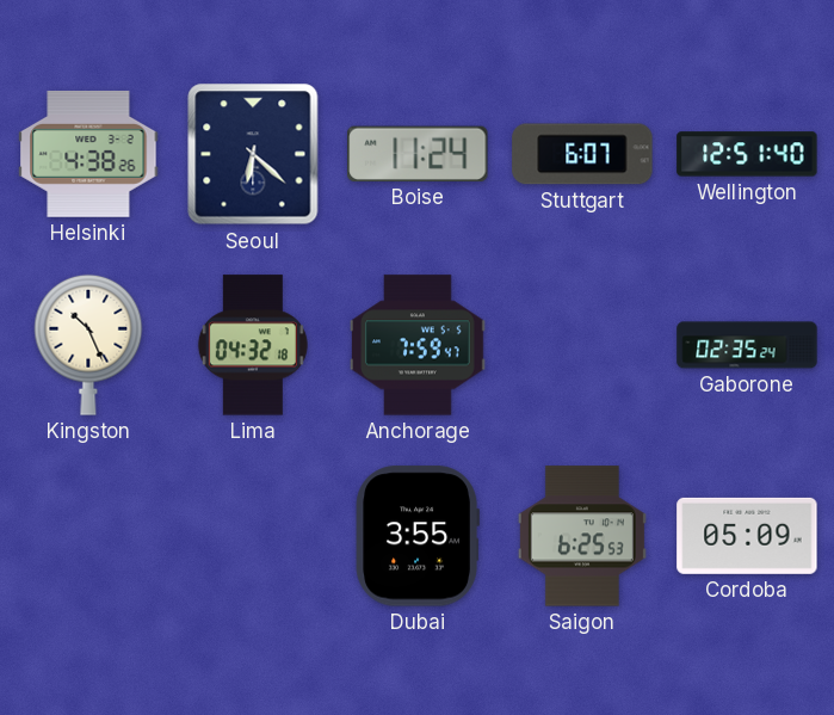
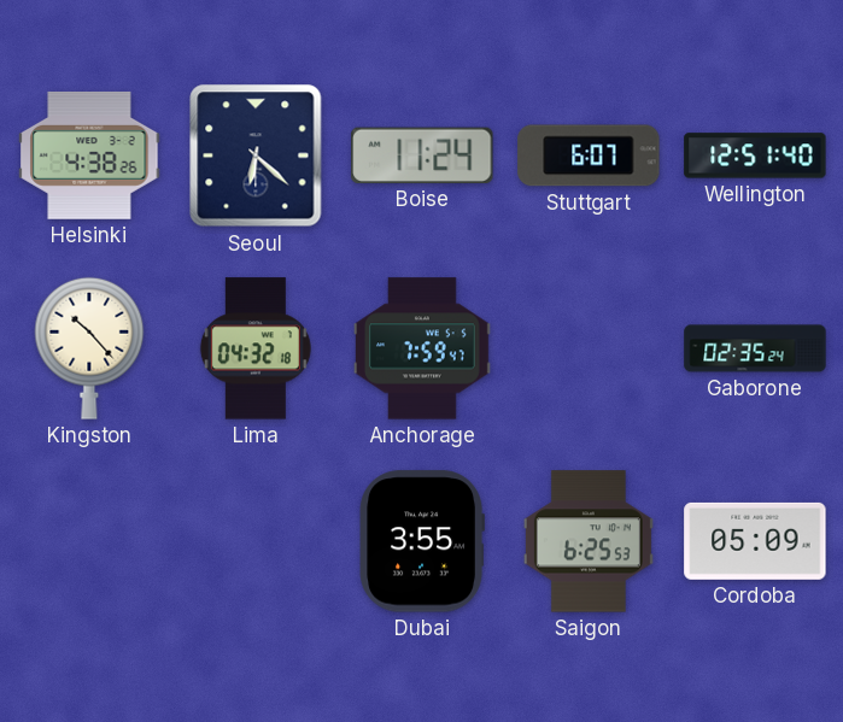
Kingston: 10:26 -> 10:23 (89, 348)
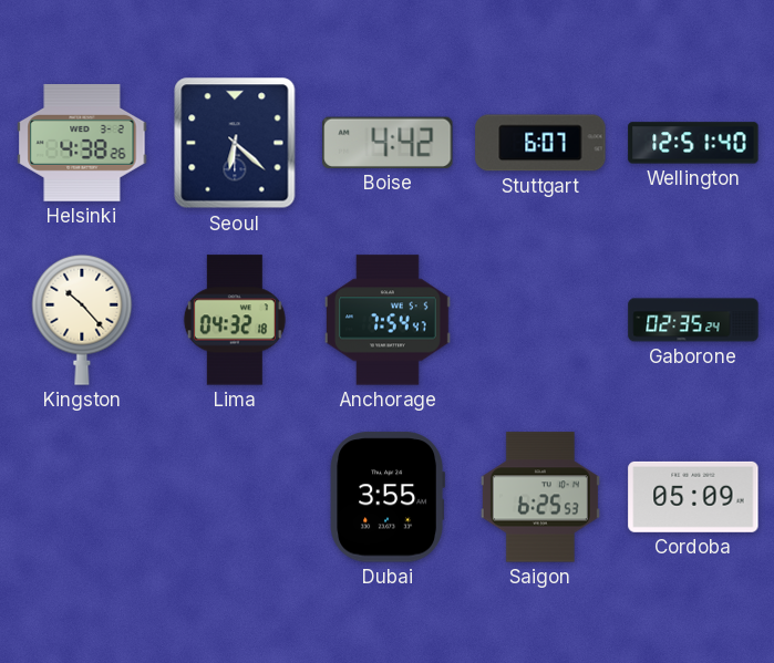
Boise: 11:24 -> 4:42 (388, 143)
Anchorage: 7:59 -> 7:54 (389, 320)
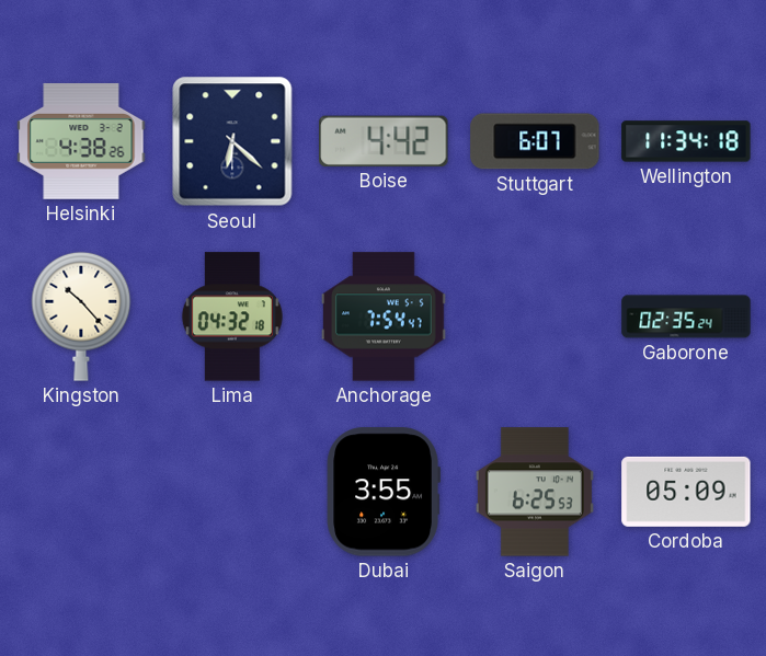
Wellington: 12:51 -> 11:34 (686, 141)
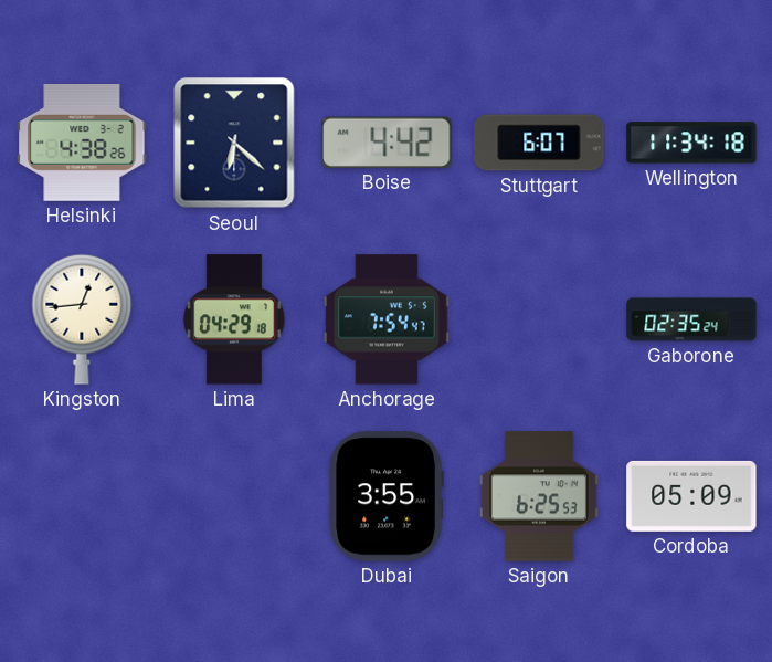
Kingston: 10:23 -> 12:44 (82, 319)
Lima: 04:32 -> 04:29 (234, 319)
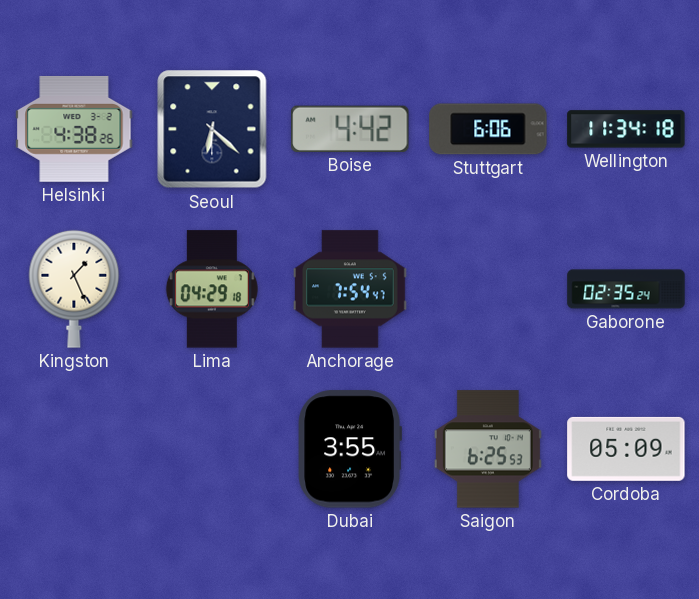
Stuttgart: 6:07 -> 6:06 (488, 129)
Kingston: 12:44 -> 1:26 (74, 289)
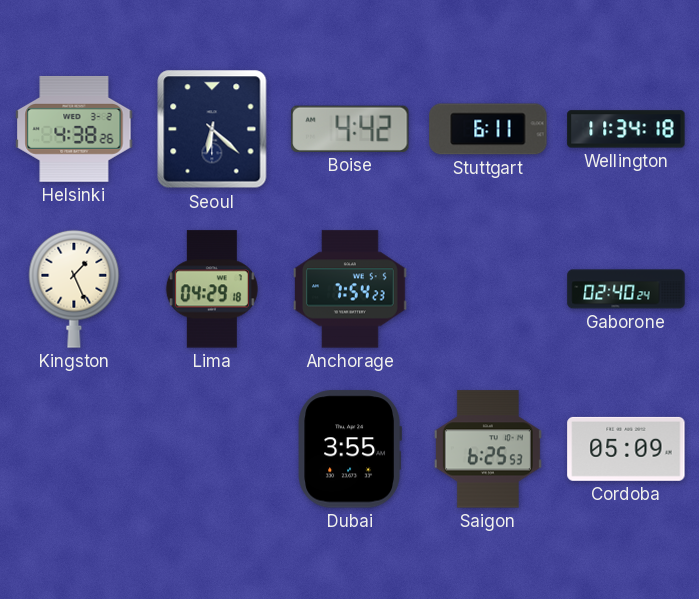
Stuttgart: 6:06 -> 6:11 (488, 129)
Anchorage: 7:54:47 -> 7:54:23 (351, 289)
Gaborone: 02:35 -> 02:40 (626, 289)
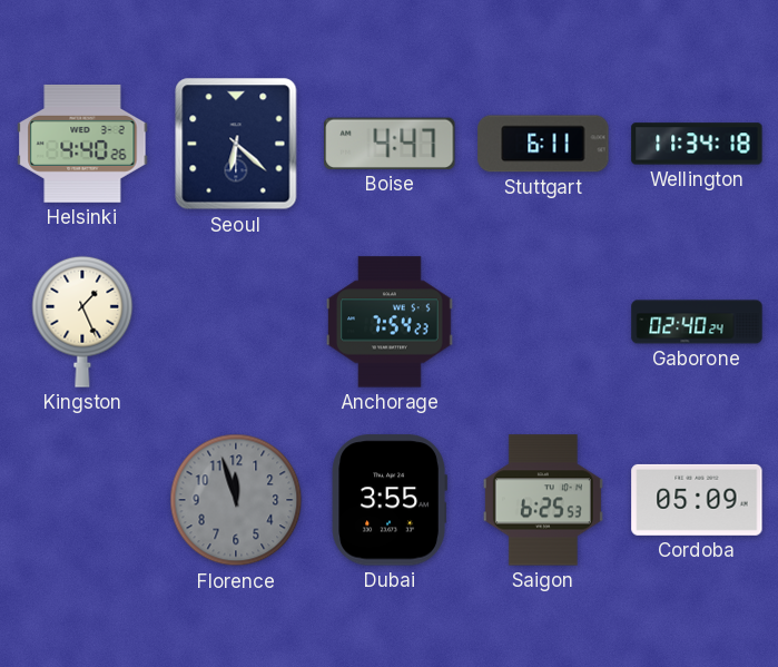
Helsinki: 4:38 -> 4:40 (82, 144)
Boise: 4:42 -> 4:47 (390, 144)
Lima: 04:29 -> none (212, 289)
Florence: none -> 11:57 (236, 500)
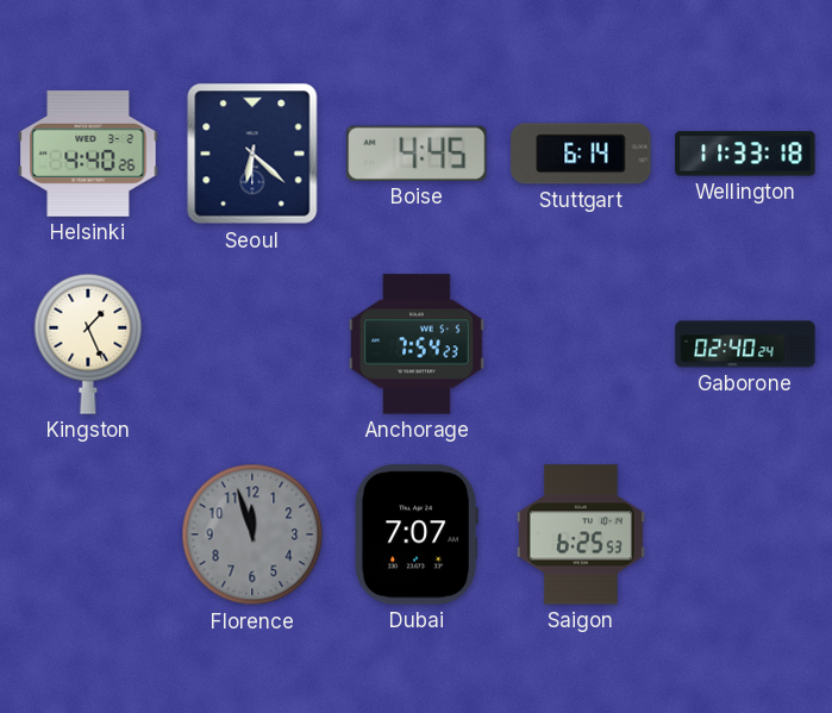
Boise: 4:47 -> 4:45 (417, 154)
Stuttgart: 6:11 -> 6:14 (581, 154)
Wellington: 11:34 -> 11:33 (745, 154)
Dubai: 3:55 -> 7:07 (415, 534)
Cordoba: 05:09 -> none (697, 500)
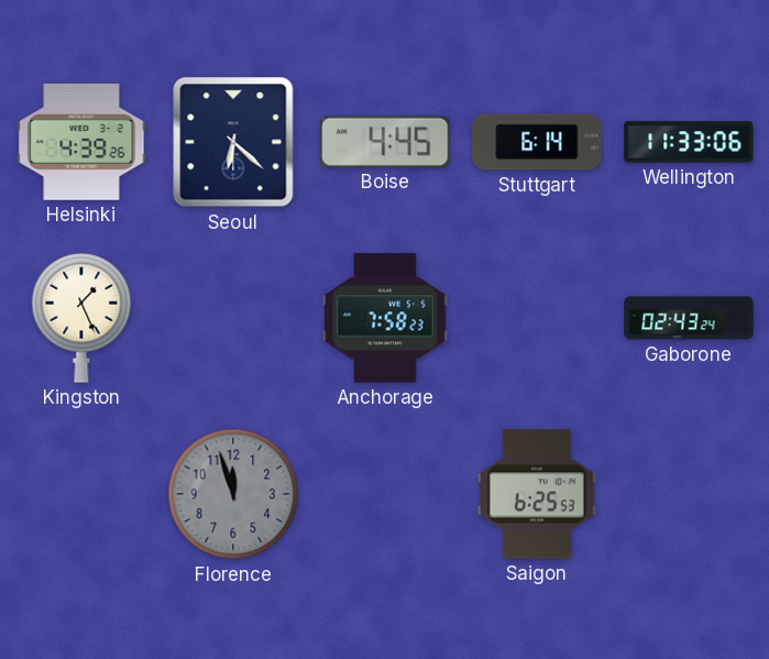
Helsinki: 4:40 -> 4:39 (81, 142)
Wellington: 11:33:18 -> 11:33:06 (689, 142)
Anchorage: 7:54 -> 7:58 (386, 318)
Gaborone: 02:40 -> 02:43 (689, 318)
Dubai: 7:07 -> none (415, 534)
